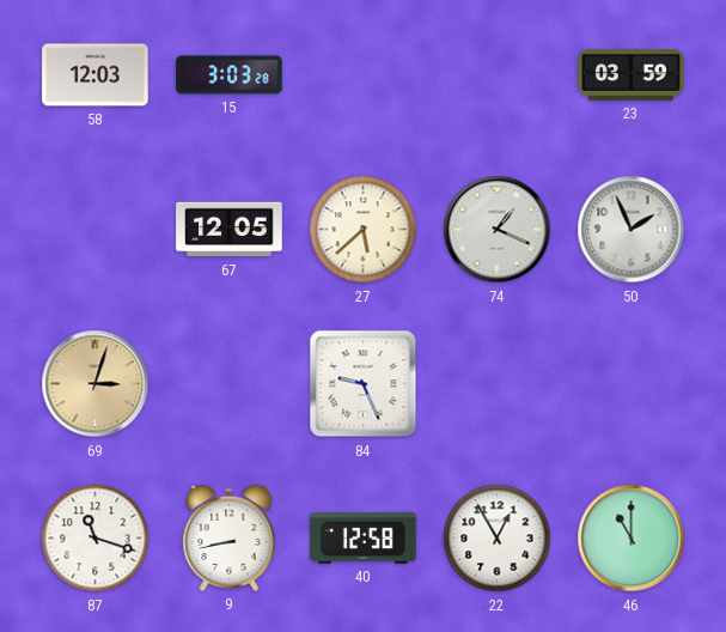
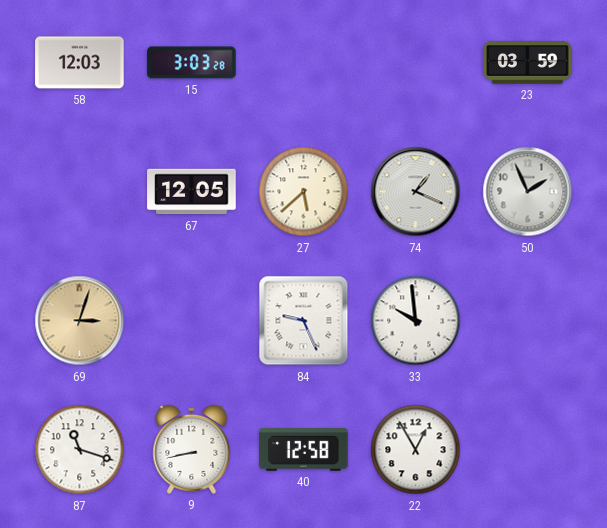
33: none -> 9:59 (416, 321)
46: 11:00 -> none (632, 539)
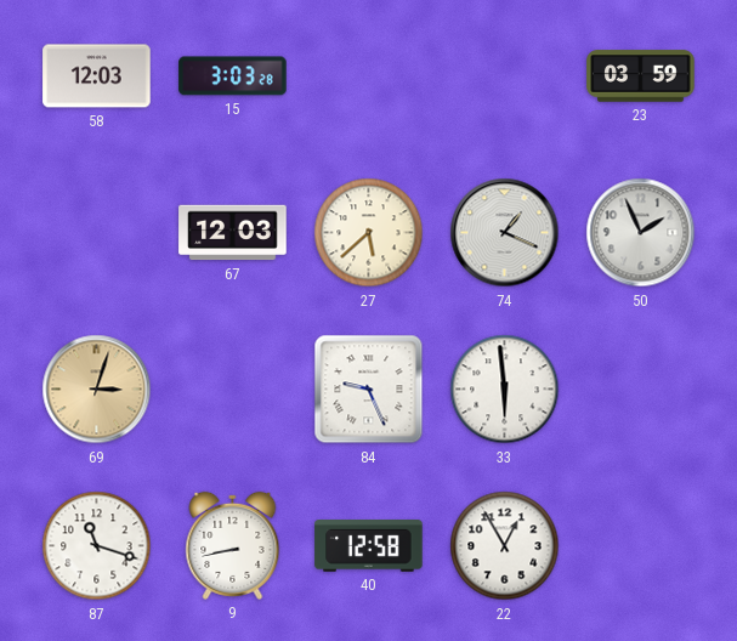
67: 12:05 -> 12:03 (233, 233)
33: 9:59 -> 5:59 (505, 390)
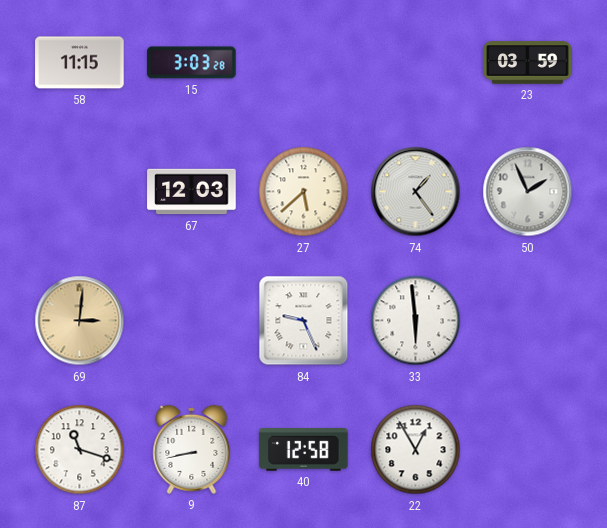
58: 12:03 -> 11:15 (80, 63)
74: 1:19 -> 1:24 (416, 192)
69: 3:03 -> 3:01 (80, 321)
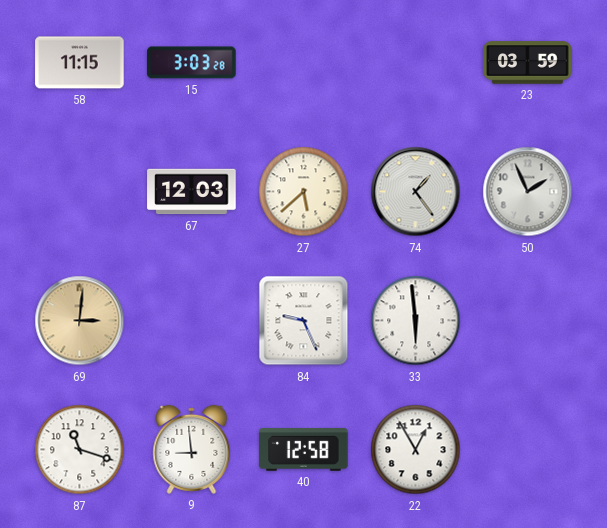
9: 8:43 -> 8:59 (192, 449)
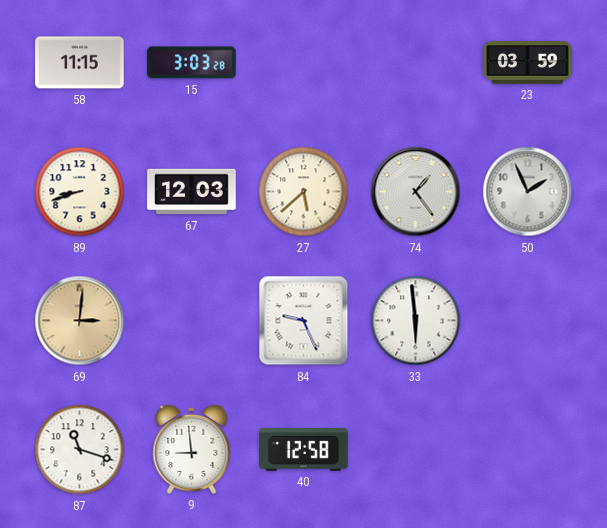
89: none -> 8:42 (80, 192)
22: 12:55 -> none (416, 450)
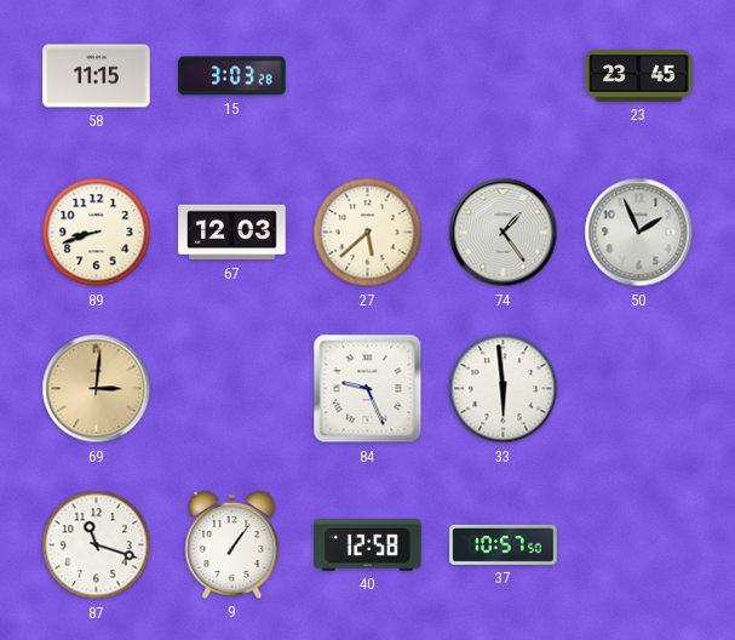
23: 03:59 -> 23:45 (639, 76)
9: 8:59 -> 1:06 (232, 544)
37: none -> 10:57 (504, 544)
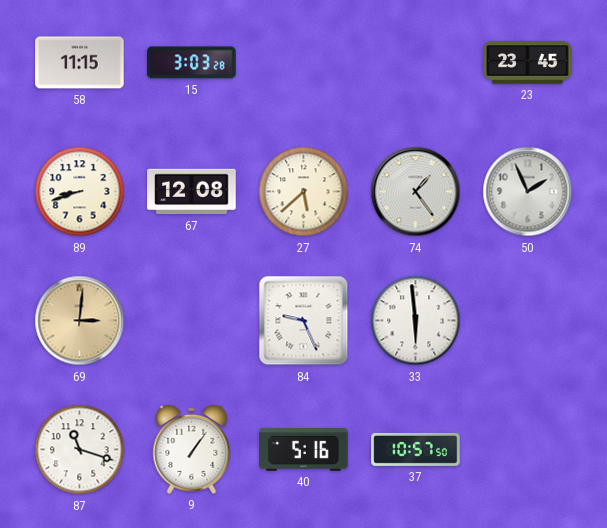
67: 12:03 -> 12:08 (192, 192)
40: 12:58 -> 5:16 (304, 450)
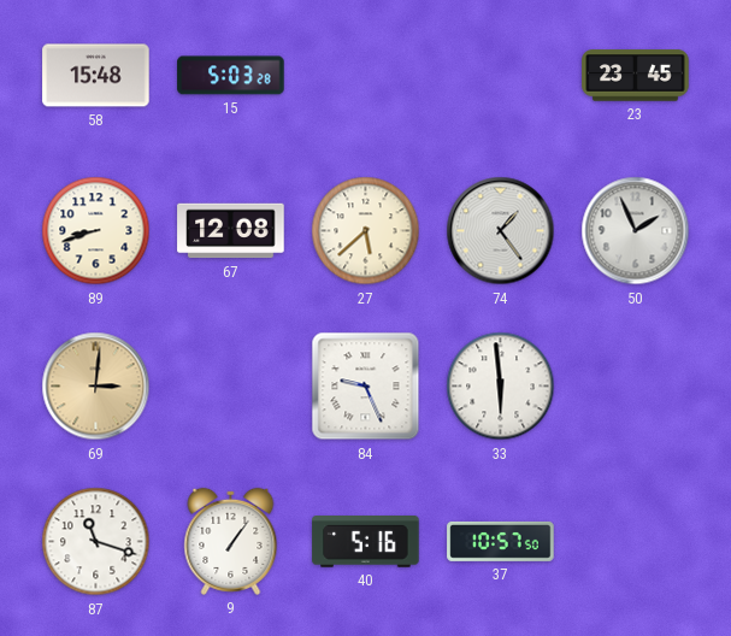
58: 11:15 -> 15:48 (96, 76)
15: 3:03 -> 5:03 (231, 76)
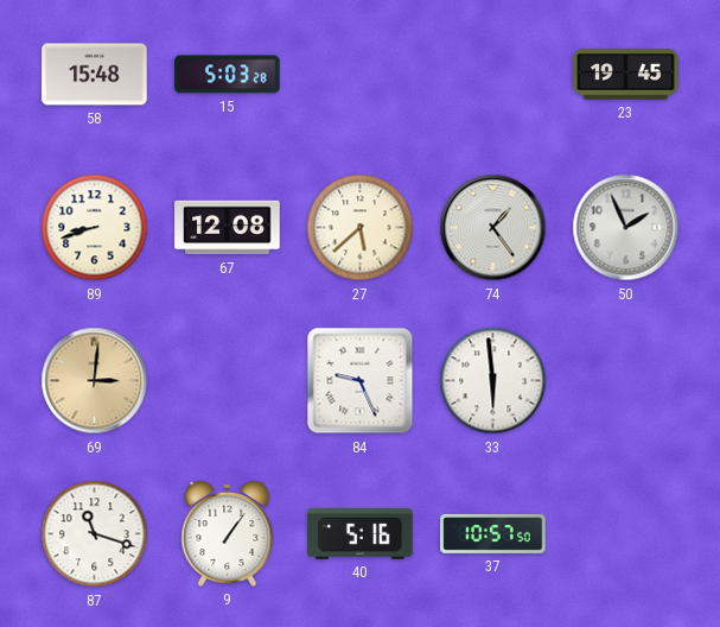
23: 23:45 -> 19:45 (626, 75)
